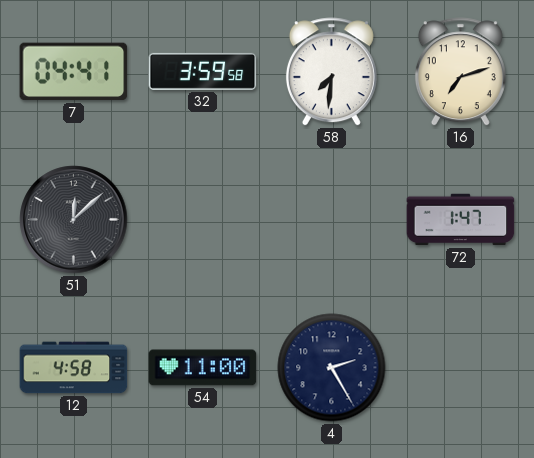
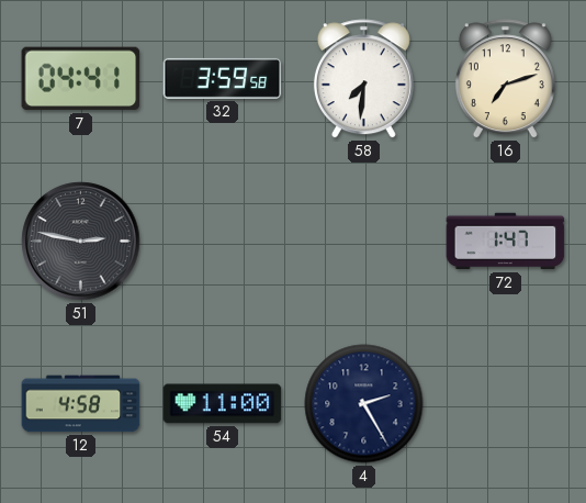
51: 12:08 -> 2:47 (81, 242)
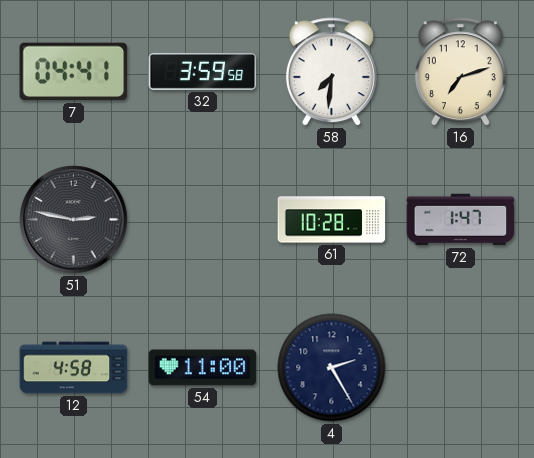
61: none -> 10:28 (332, 220)
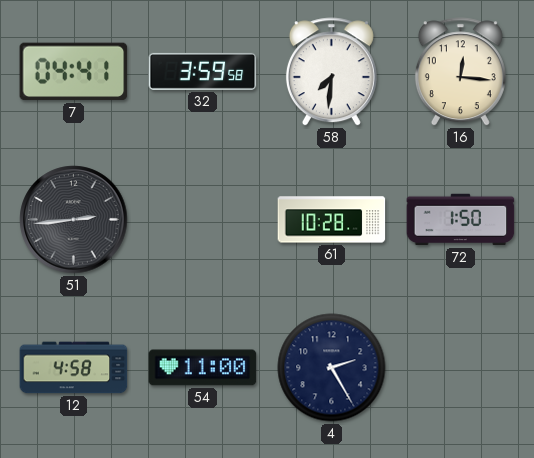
16: 7:12 -> 12:16 (460, 72)
51: 2:47 -> 2:44 (74, 220)
72: 1:47 -> 1:50 (461, 220)
